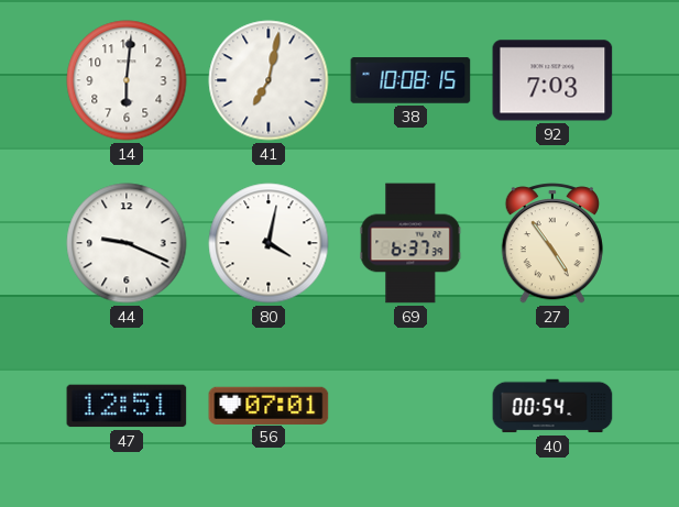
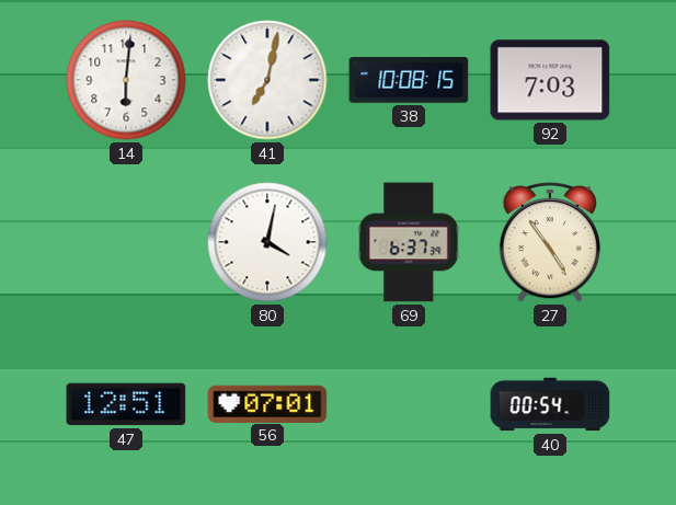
44: 9:19 -> none (127, 243)
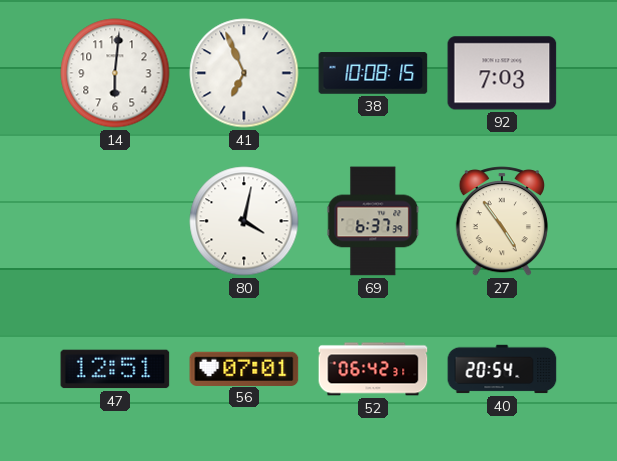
41: 7:02 -> 6:56 (244, 73)
52: none -> 06:42 (373, 369)
40: 00:54 -> 20:54 (502, 369)
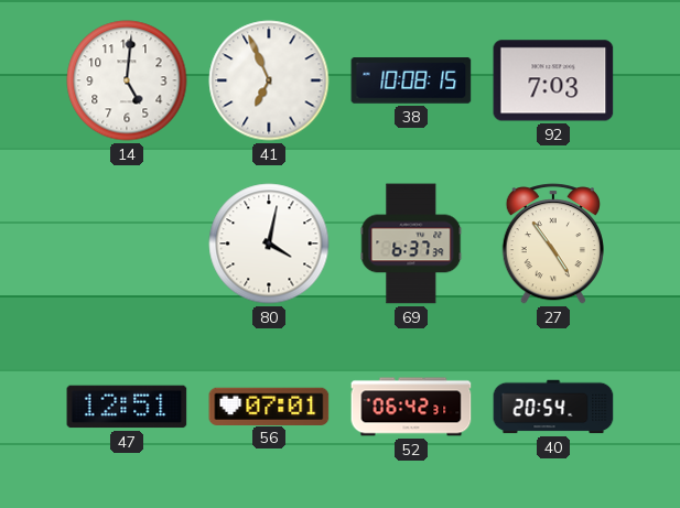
14: 6:01 -> 5:01 (127, 80)
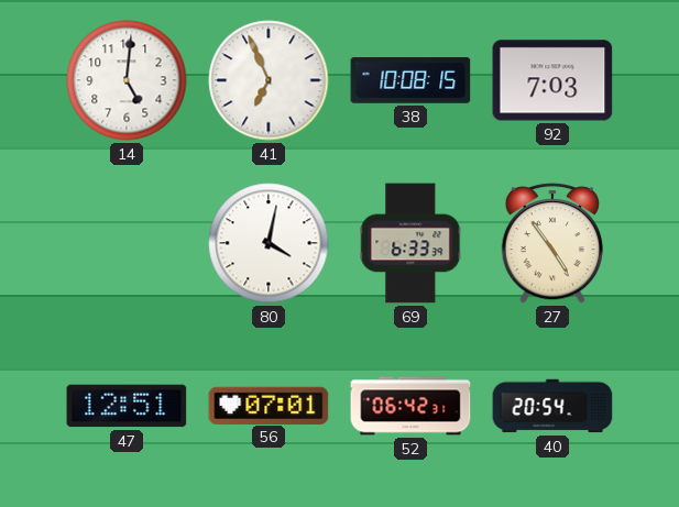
69: 6:37 -> 6:33 (410, 243)
